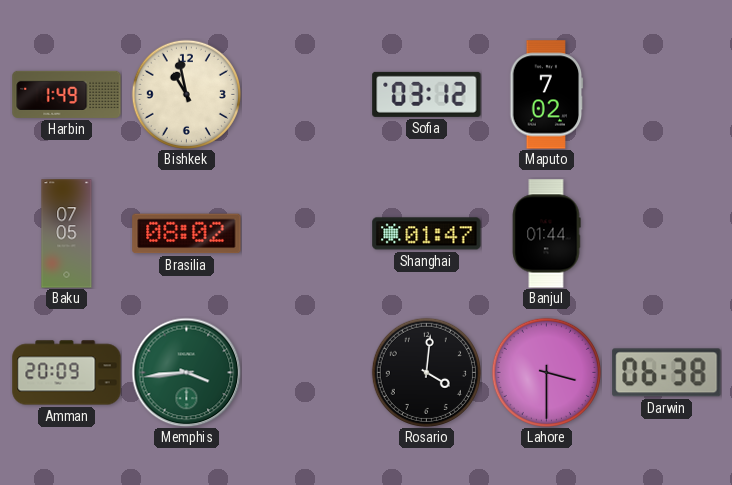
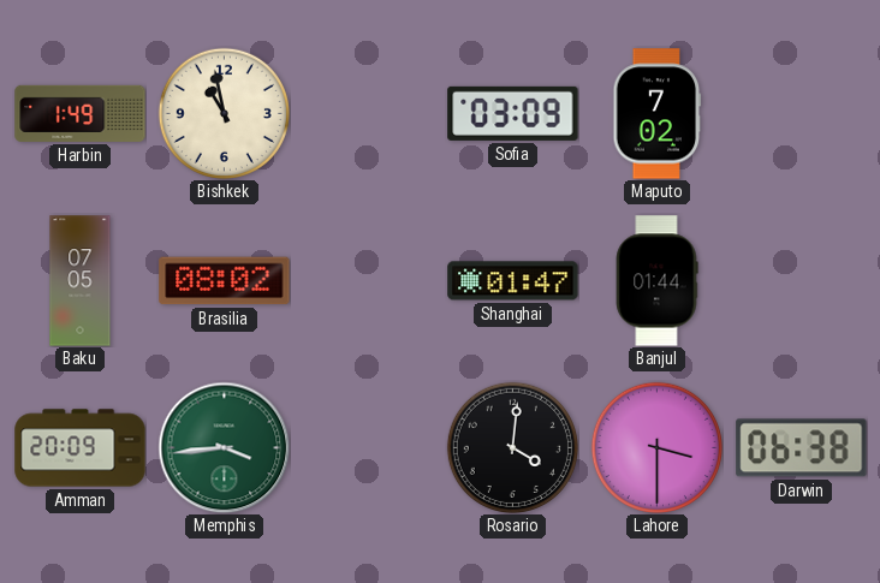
Sofia: 03:12 -> 03:09 (513, 113)
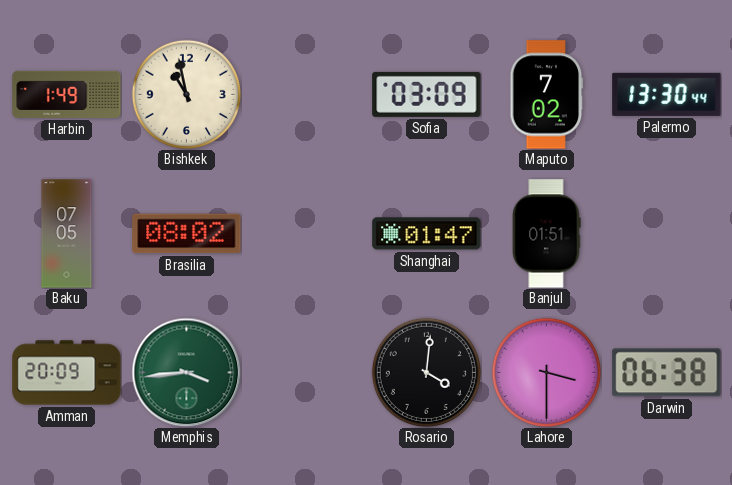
Palermo: none -> 13:30 (667, 94)
Banjul: 01:44 -> 01:51 (546, 234)
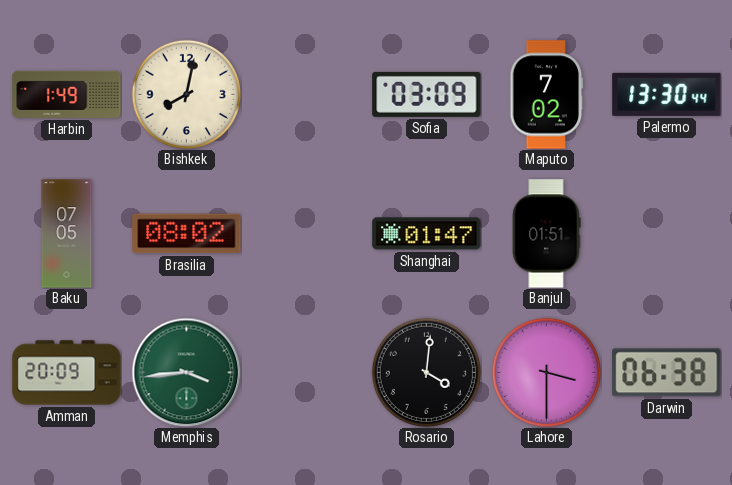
Bishkek: 10:58 -> 8:02 (186, 94)
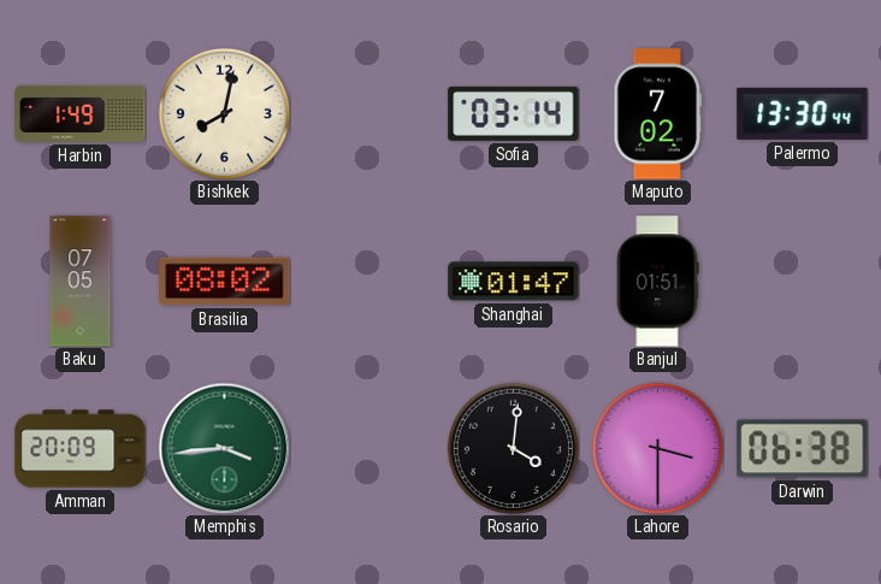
Sofia: 03:09 -> 03:14 (514, 113)
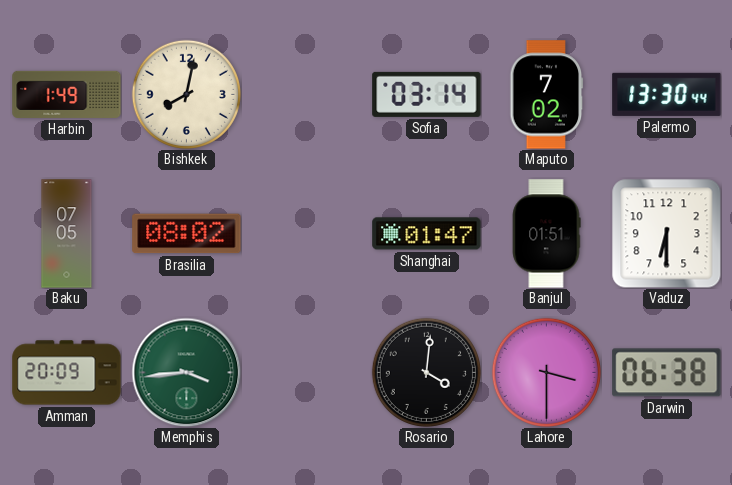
Vaduz: none -> 6:30 (666, 233)
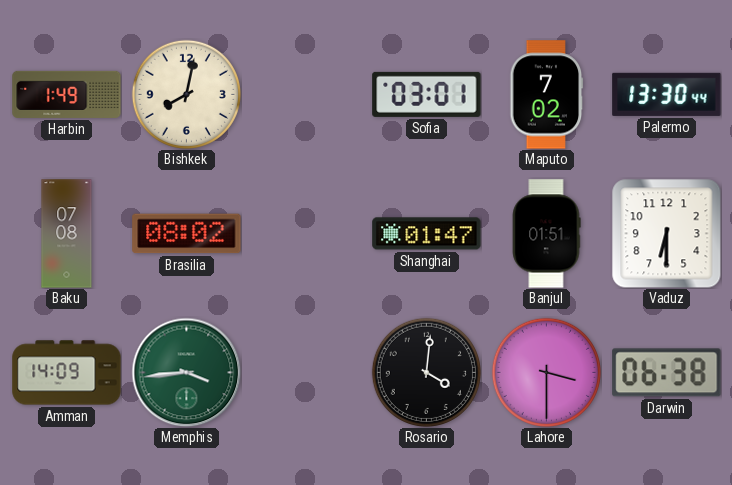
Sofia: 03:14 -> 03:01 (427, 94)
Baku: 07:05 -> 07:08 (67, 234)
Amman: 20:09 -> 14:09 (67, 373)
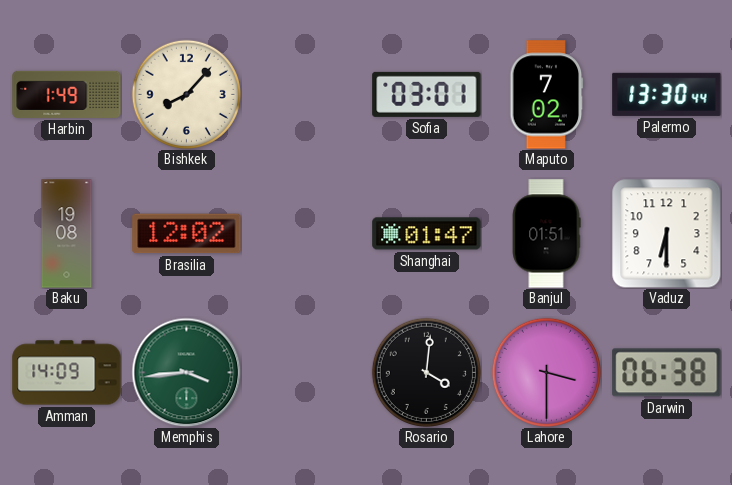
Bishkek: 8:02 -> 8:07 (186, 94)
Baku: 07:08 -> 19:08 (67, 234)
Brasilia: 08:02 -> 12:02 (187, 234)
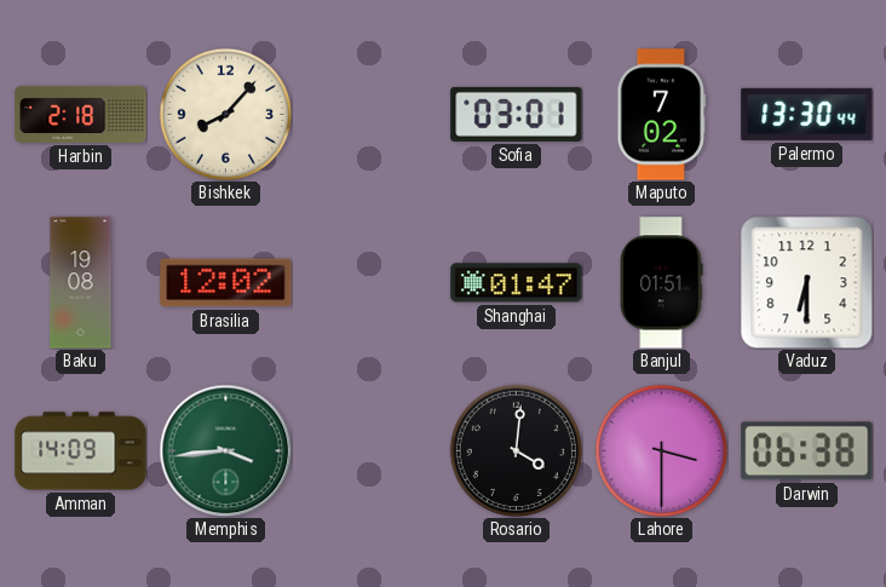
Harbin: 1:49 -> 2:18 (81, 114)
